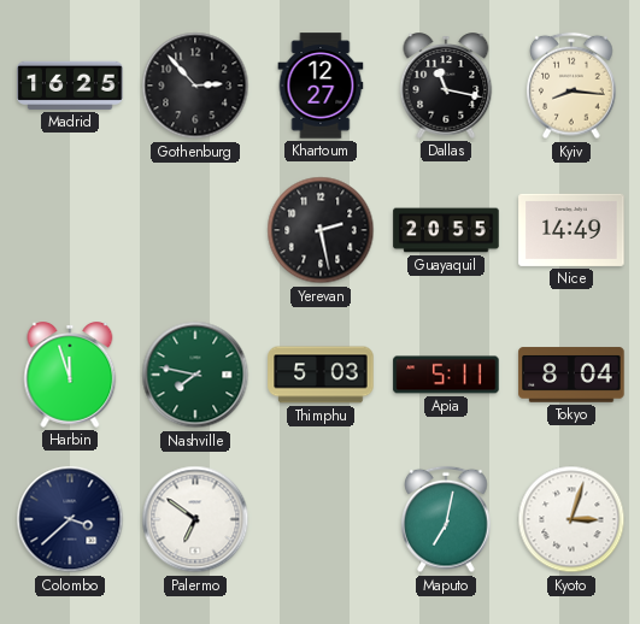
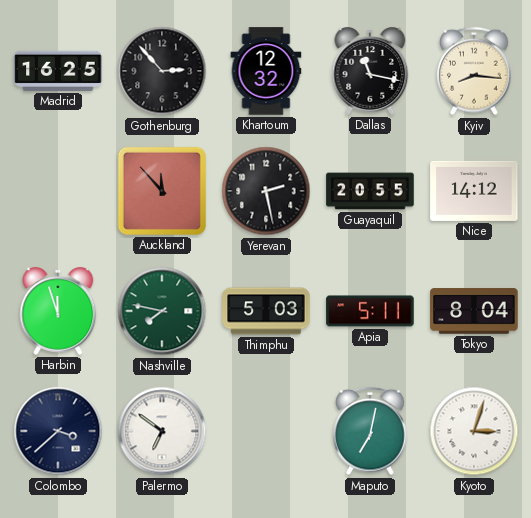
Khartoum: 12:27 -> 12:32 (266, 71)
Auckland: none -> 11:53 (162, 191)
Nice: 14:49 -> 14:12 (474, 191)
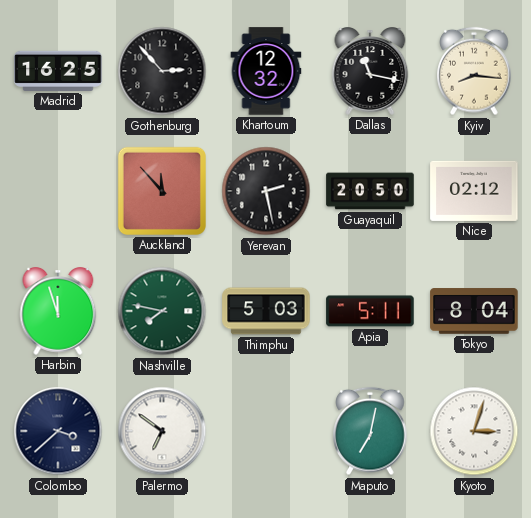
Guayaquil: 20:55 -> 20:50 (370, 191)
Nice: 14:12 -> 02:12 (474, 191)
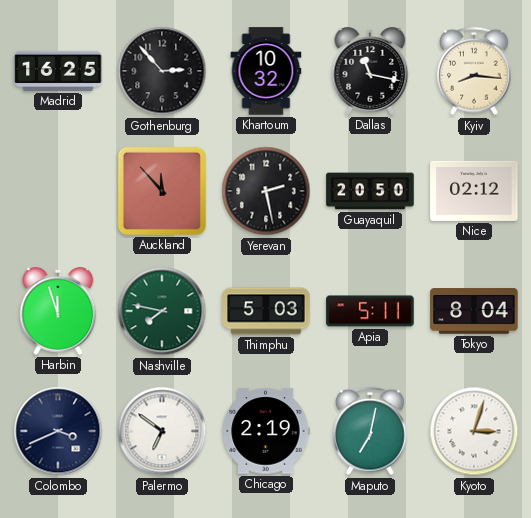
Khartoum: 12:32 -> 10:32 (266, 71)
Colombo: 3:38 -> 3:41 (58, 431)
Chicago: none -> 2:19 (266, 431)
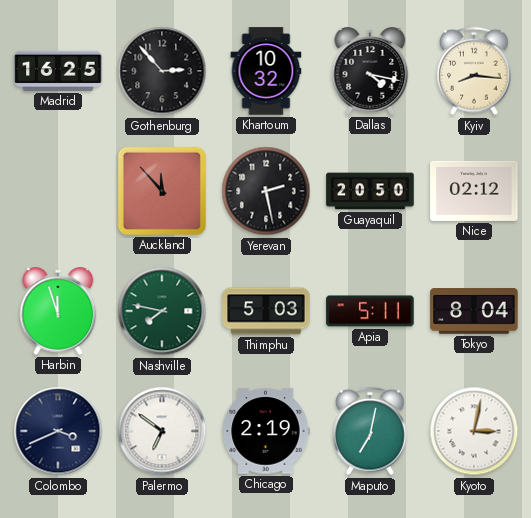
Dallas: 11:17 -> 4:17 (370, 71)
Kyoto: 3:03 -> 3:02 (474, 431)
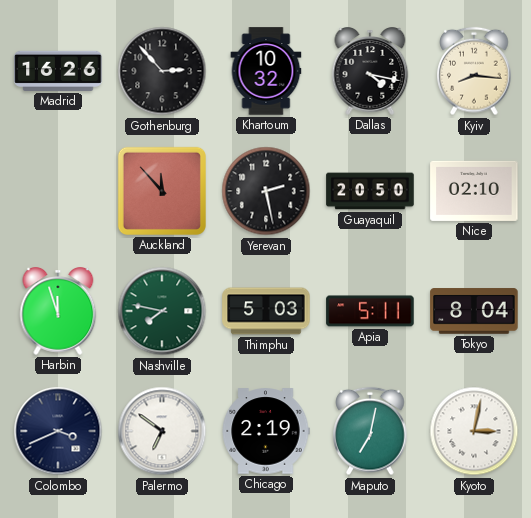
Madrid: 16:25 -> 16:26 (58, 71)
Nice: 02:12 -> 02:10 (474, 191)
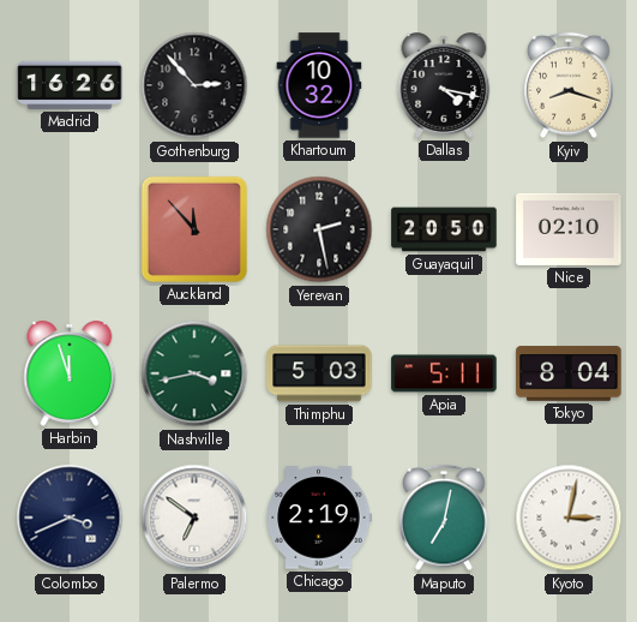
Kyiv: 8:16 -> 8:18 (569, 85)
Nashville: 7:47 -> 3:43 (194, 373)
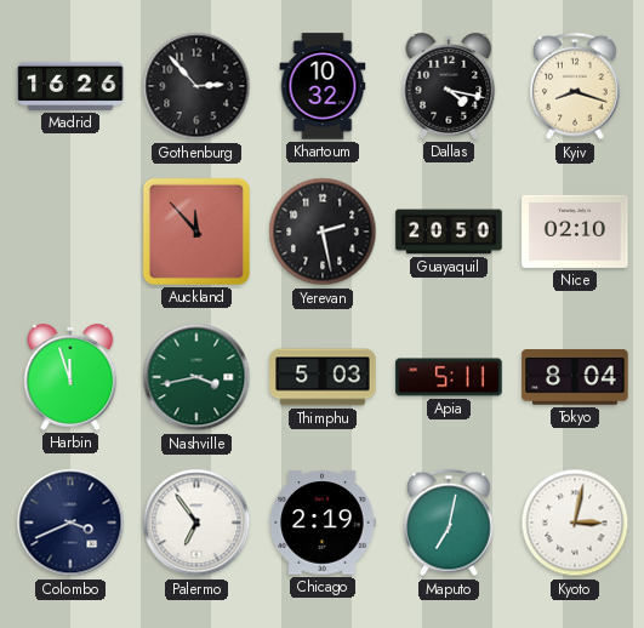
Palermo: 6:51 -> 6:54 (196, 523)
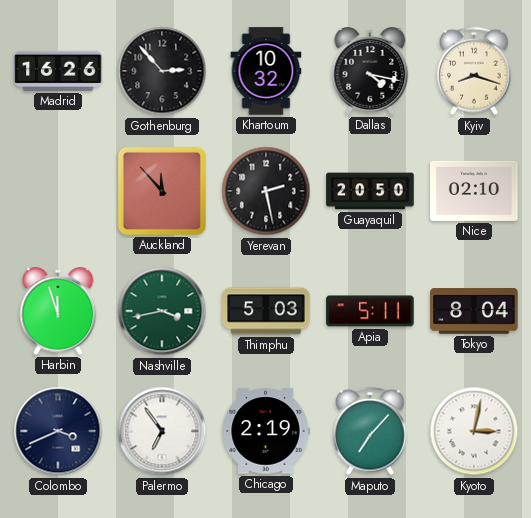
Maputo: 7:02 -> 7:07 (370, 431)
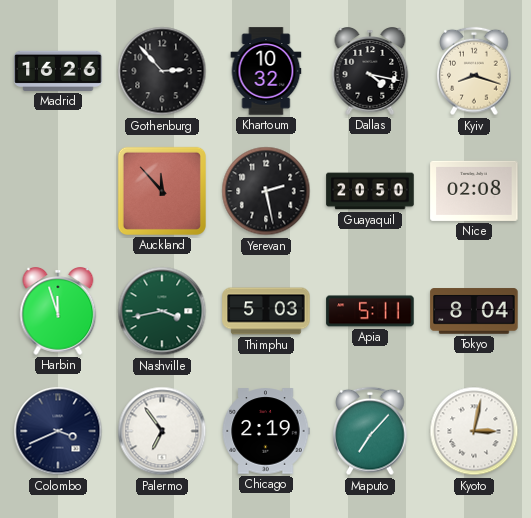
Nice: 02:10 -> 02:08 (474, 191)
